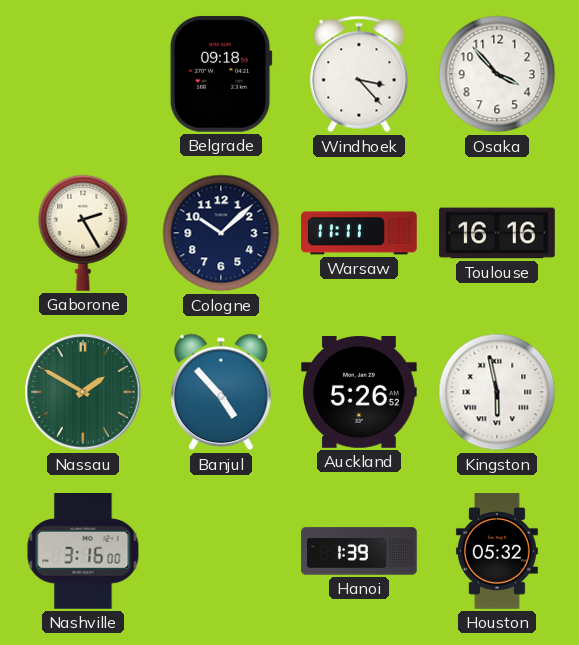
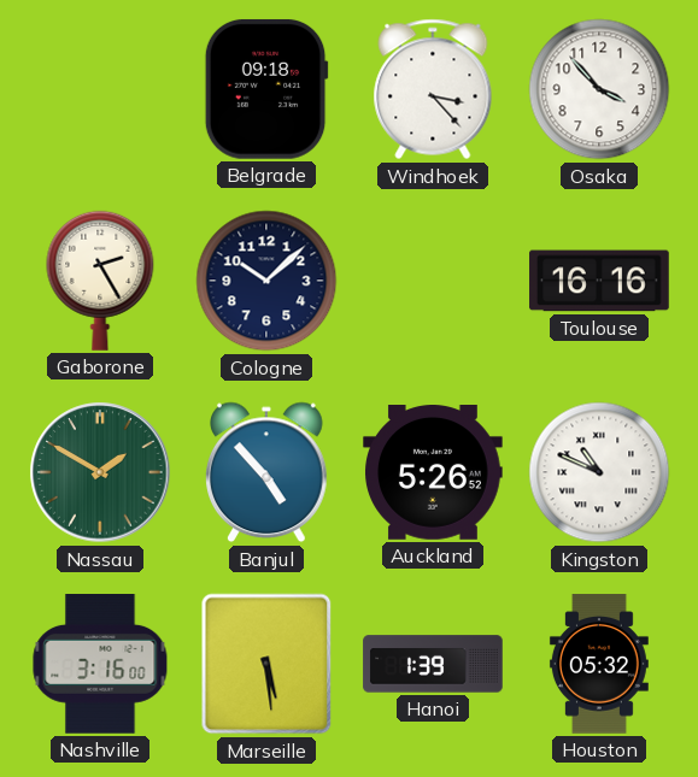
Warsaw: 11:11 -> none (359, 233)
Kingston: 5:58 -> 10:49 (599, 472)
Marseille: none -> 5:29 (266, 664)
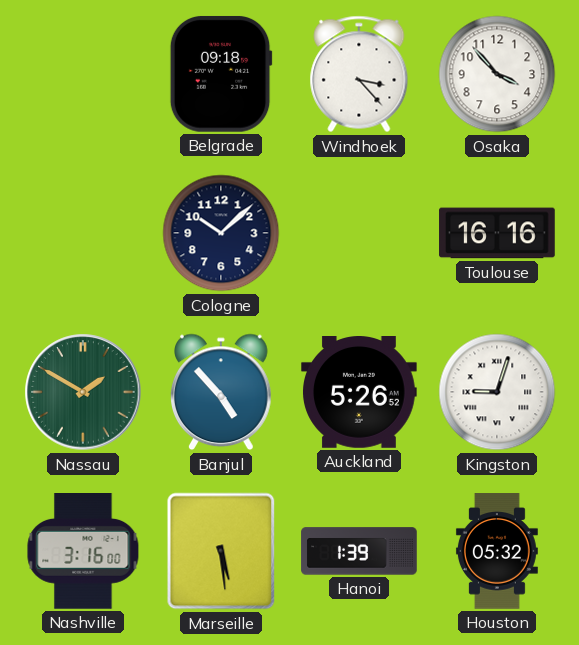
Gaborone: 2:25 -> none (100, 281)
Kingston: 10:49 -> 9:03 (497, 392)
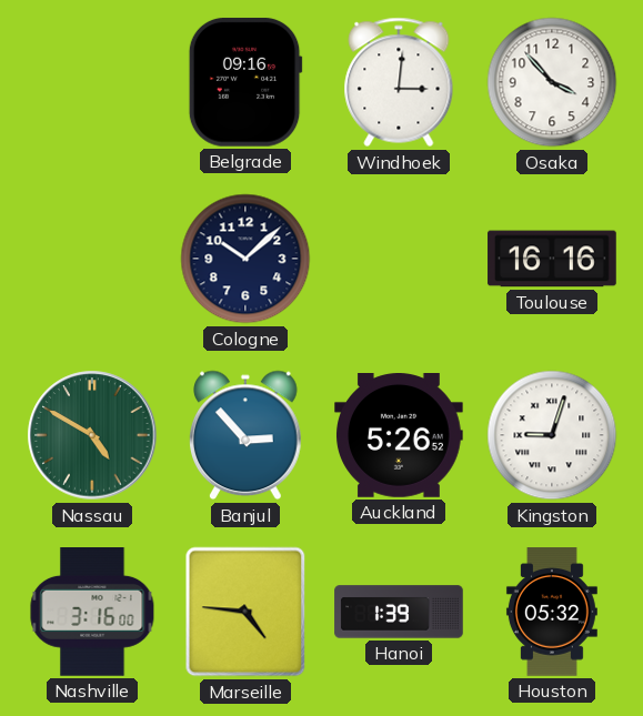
Belgrade: 09:18 -> 09:16 (245, 82)
Windhoek: 3:23 -> 3:01 (399, 82)
Nassau: 1:50 -> 4:50 (92, 435)
Banjul: 4:53 -> 2:53 (247, 435)
Marseille: 5:29 -> 4:46 (245, 612)
